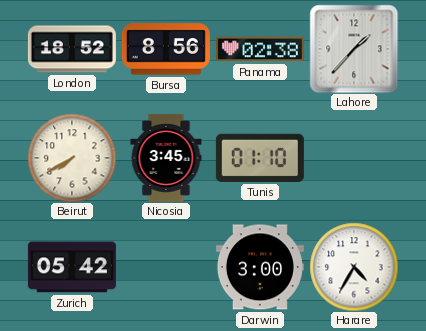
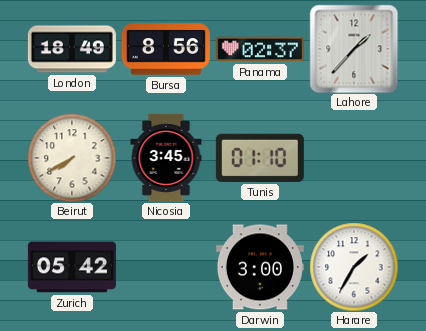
London: 18:52 -> 18:49 (72, 49)
Panama: 02:38 -> 02:37 (260, 49)
Harare: 4:35 -> 1:35 (354, 267)
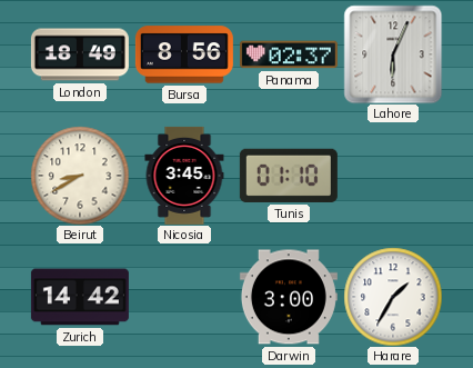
Lahore: 1:37 -> 6:04 (393, 54)
Beirut: 7:40 -> 8:40 (80, 176)
Zurich: 05:42 -> 14:42 (80, 297)
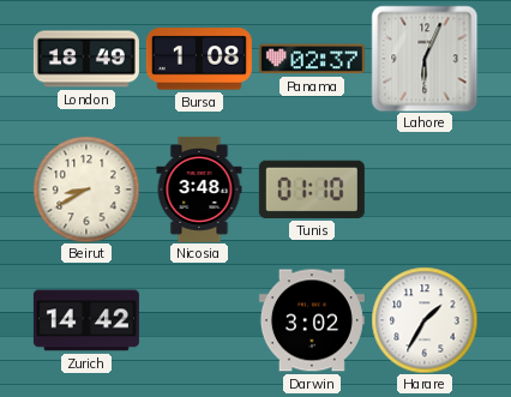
Bursa: 8:56 -> 1:08 (199, 59)
Nicosia: 3:45 -> 3:48 (199, 190)
Darwin: 3:00 -> 3:02 (312, 320)
